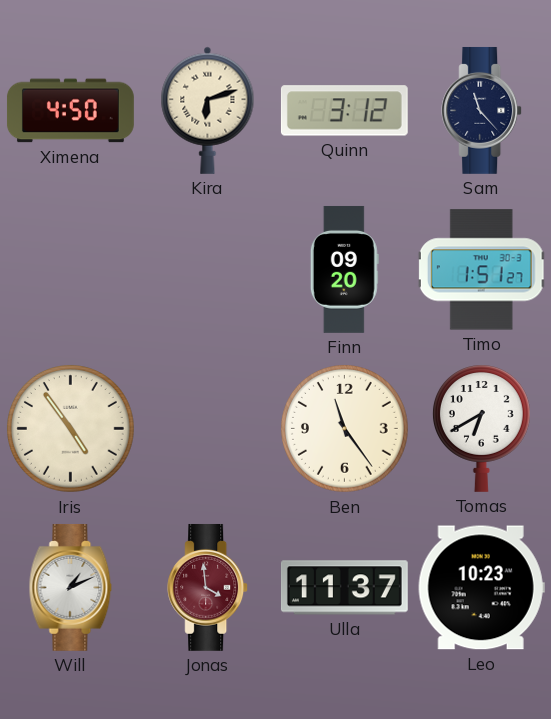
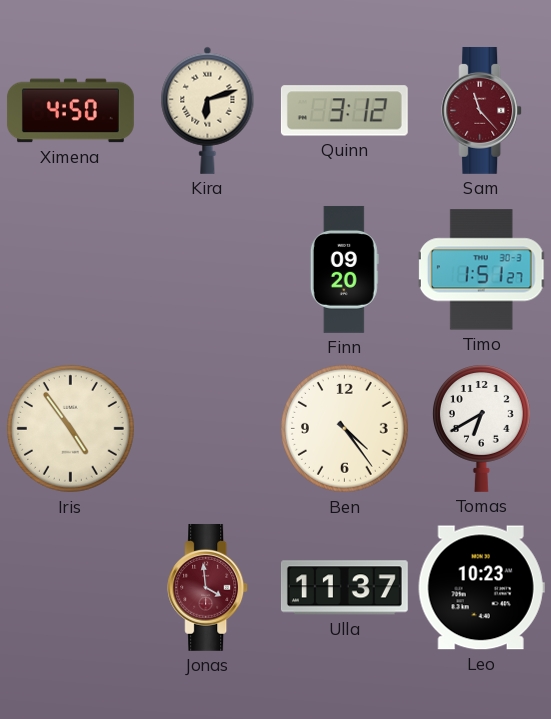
Sam dial: navy -> burgundy (482, 110)
Ben: 11:24 -> 4:24 (345, 429)
Will: 1:11 -> none (71, 587)
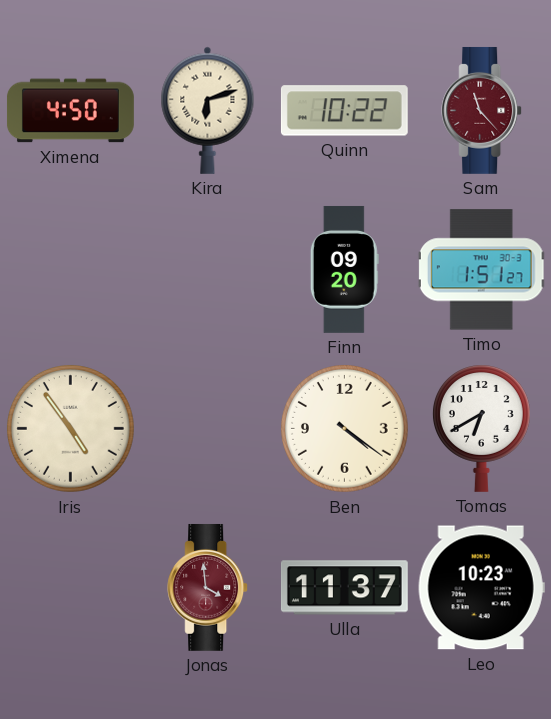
Quinn: 3:12 -> 10:22 (344, 111)
Ben: 4:24 -> 4:21 (345, 429)
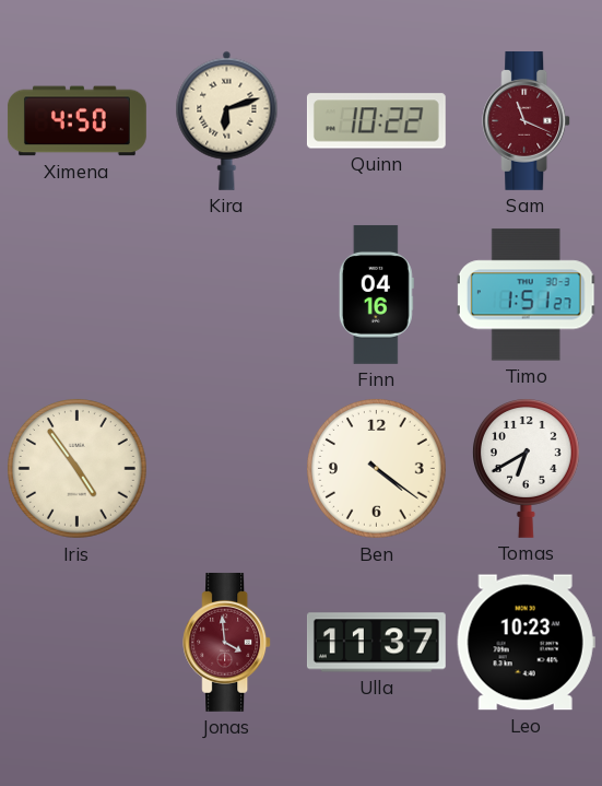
Sam: 11:23 -> 11:19 (527, 120)
Finn: 09:20 -> 04:16 (376, 294)
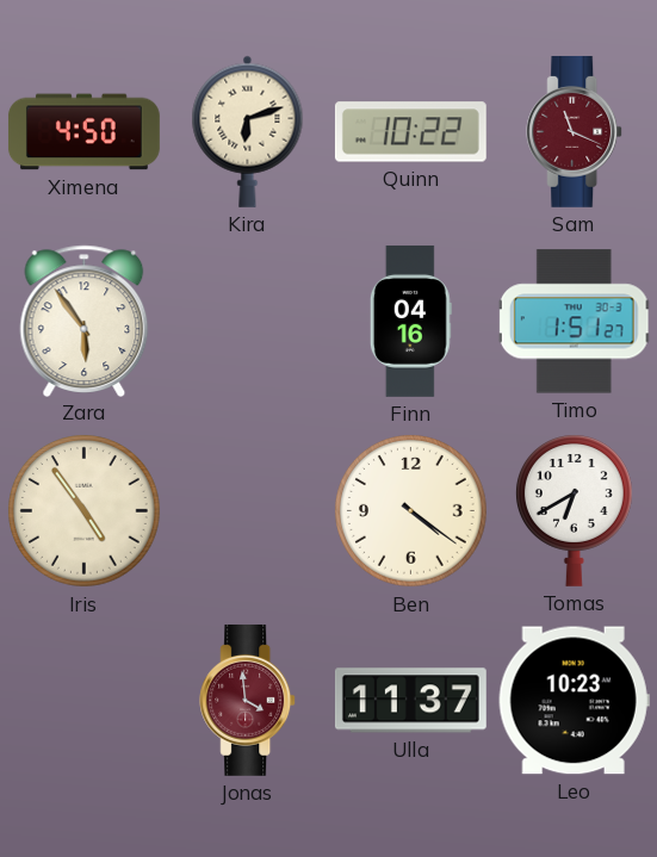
Zara: none -> 5:54 (85, 321)
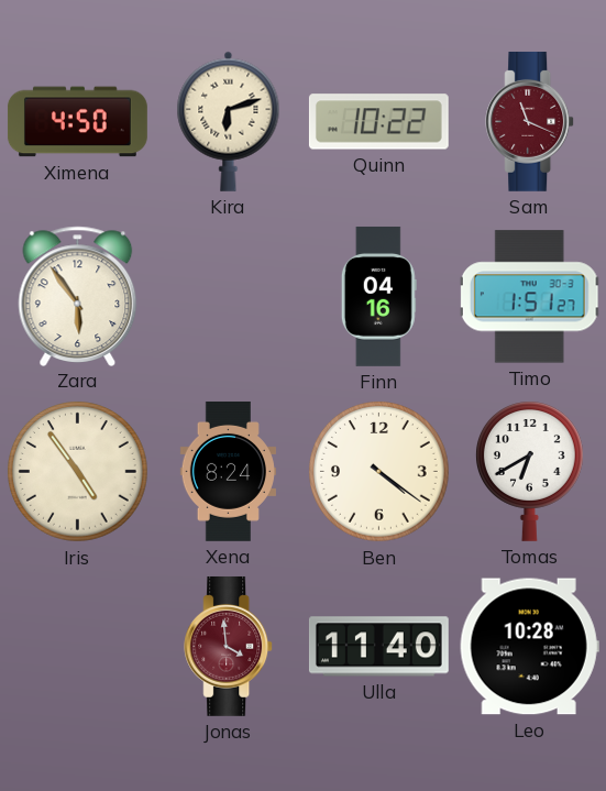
Xena: none -> 8:24 (228, 471)
Ulla: 11:37 -> 11:40 (378, 647)
Leo: 10:23 -> 10:28 (529, 647)
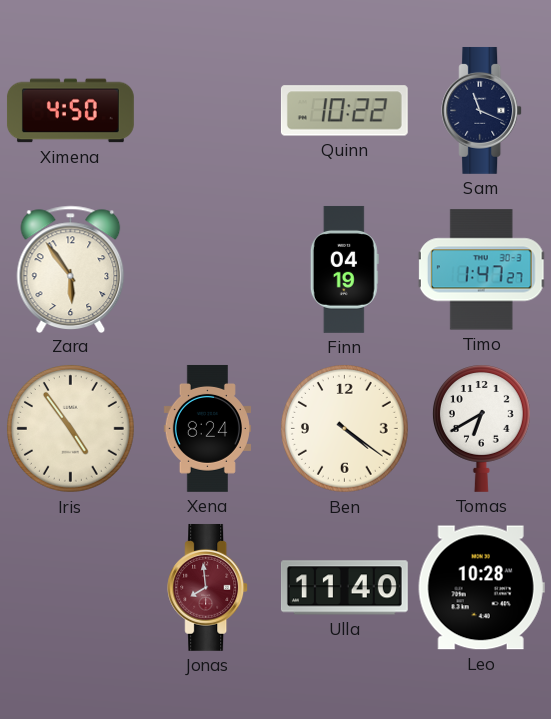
Kira: 6:12 -> none (229, 121)
Sam dial: burgundy -> navy (482, 110)
Finn: 04:16 -> 04:19 (344, 269)
Timo: 1:51 -> 1:47 (482, 270)
Jonas: 3:59 -> 7:59 (208, 587)
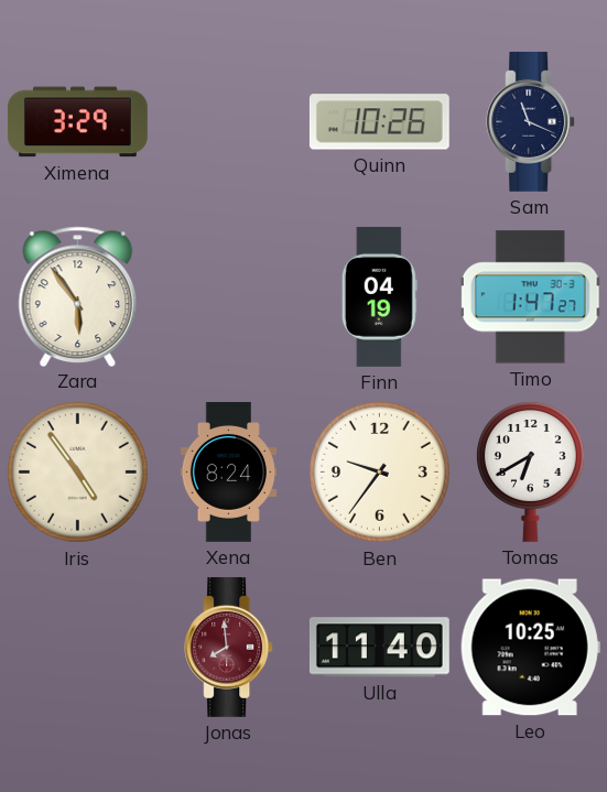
Ximena: 4:50 -> 3:29 (77, 122)
Quinn: 10:22 -> 10:26 (379, 122)
Ben: 4:21 -> 9:36 (380, 473)
Leo: 10:28 -> 10:25 (530, 648)
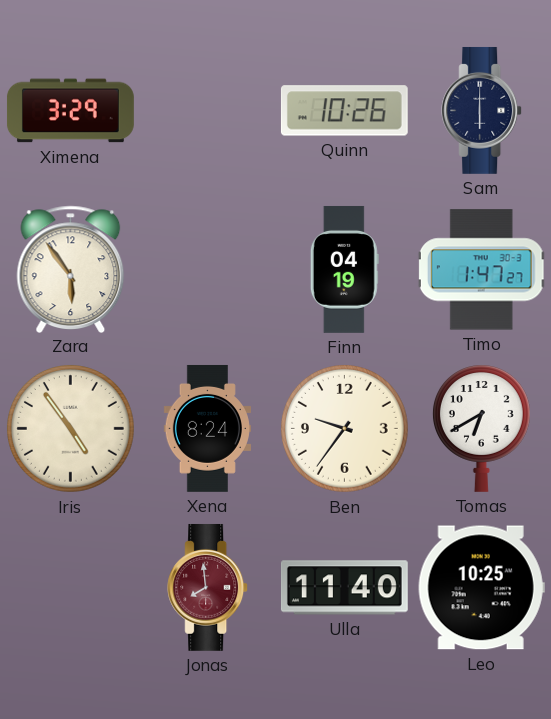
Sam: 11:19 -> 6:00 (482, 110)
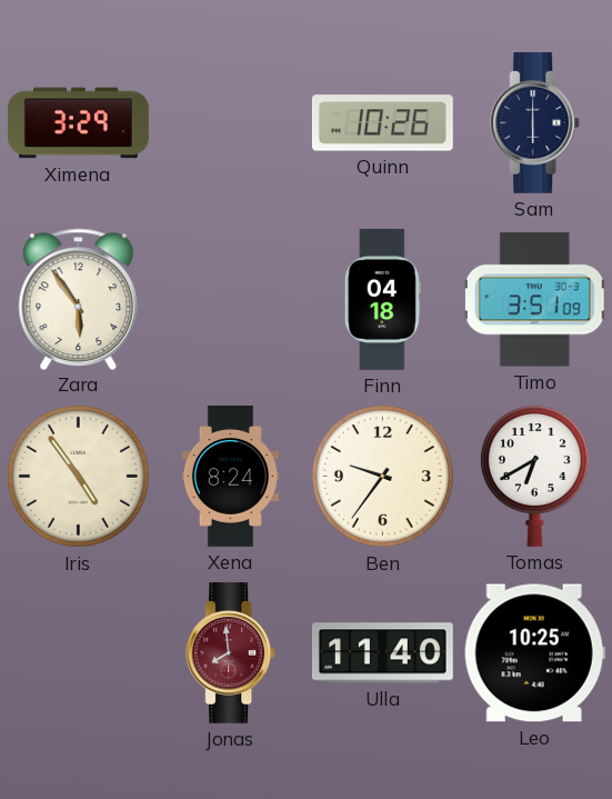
Finn: 04:19 -> 04:18 (382, 299)
Timo: 1:47 -> 3:51 (535, 300)
